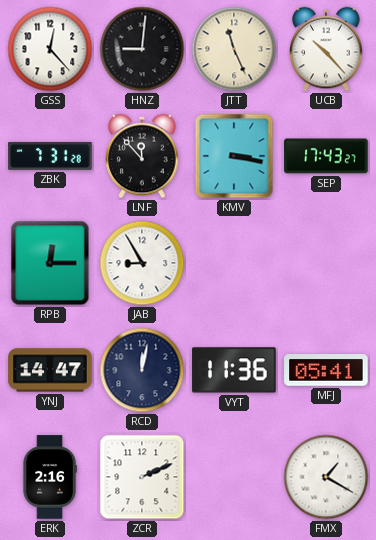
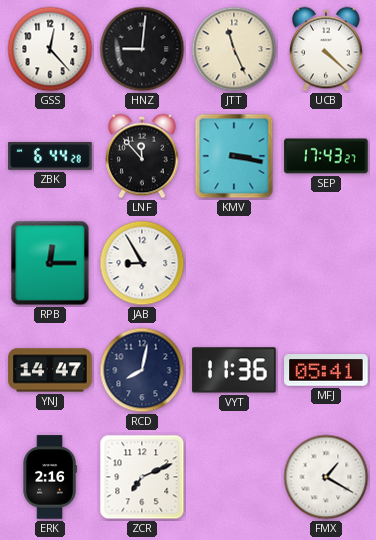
UCB: 10:23 -> 4:22 (326, 49)
ZBK: 7:31 -> 6:44 (50, 156)
RCD: 12:02 -> 8:02 (142, 370)
ZCR: 2:11 -> 7:11 (142, 477)
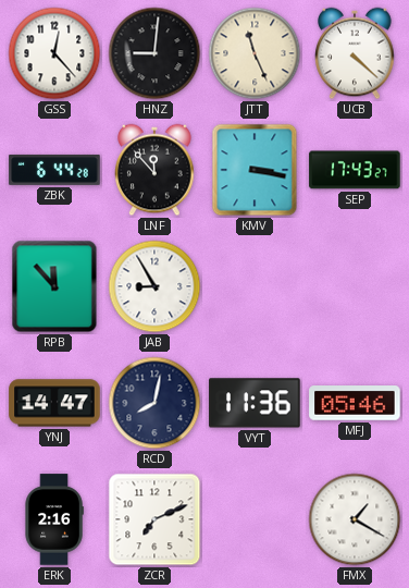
RPB: 12:15 -> 11:53 (54, 286)
MFJ: 05:41 -> 05:46 (355, 404)
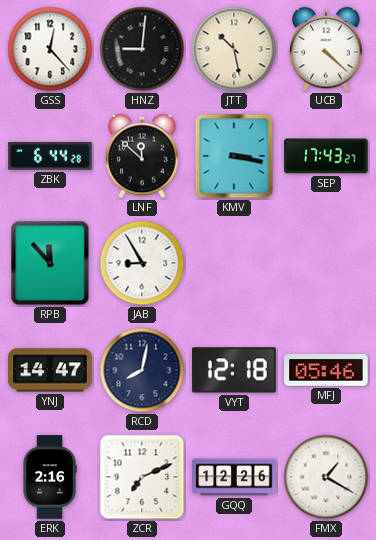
JTT: 11:26 -> 10:28 (234, 49)
LNF: 11:53 -> 11:52 (142, 156)
VYT: 11:36 -> 12:18 (234, 370)
GQQ: none -> 12:26 (234, 477)
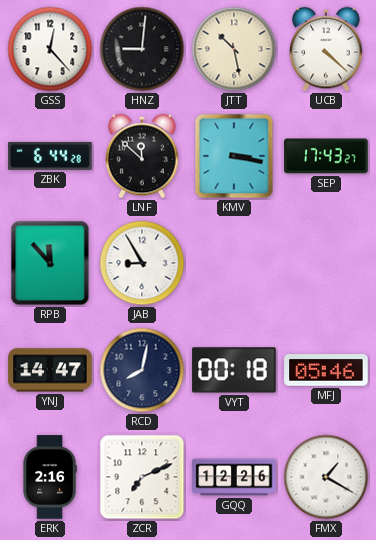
VYT: 12:18 -> 00:18 (234, 370)
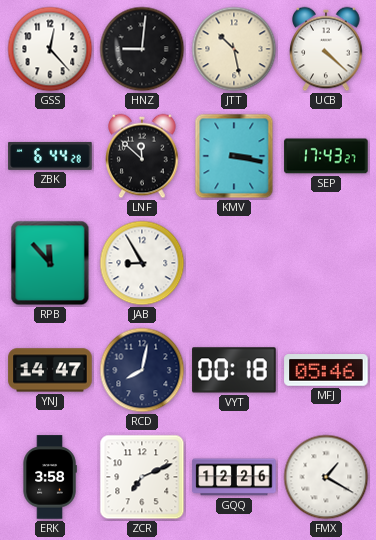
ERK: 2:16 -> 3:58 (50, 477)
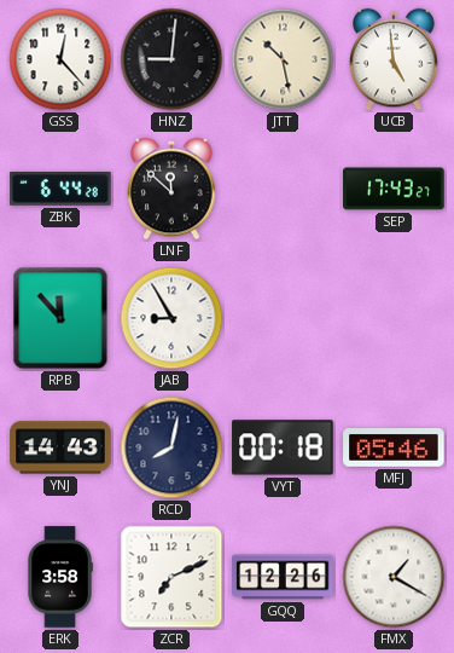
UCB: 4:22 -> 4:59 (394, 59)
KMV: 3:17 -> none (234, 156)
YNJ: 14:47 -> 14:43 (60, 447)
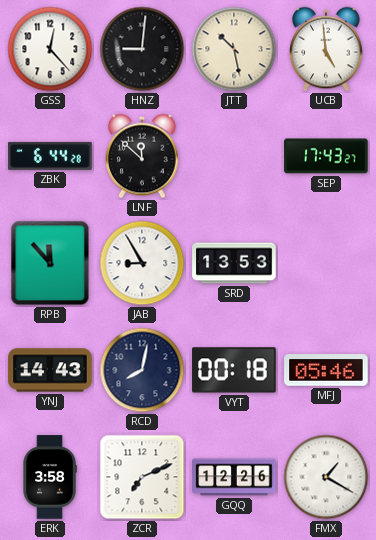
SRD: none -> 13:53 (234, 263)
